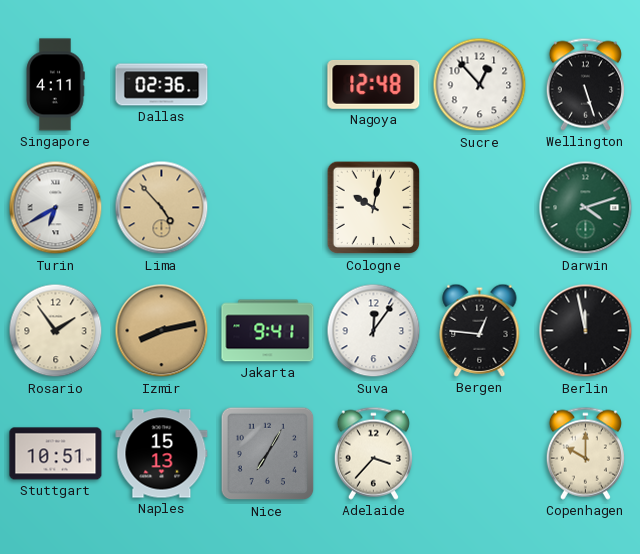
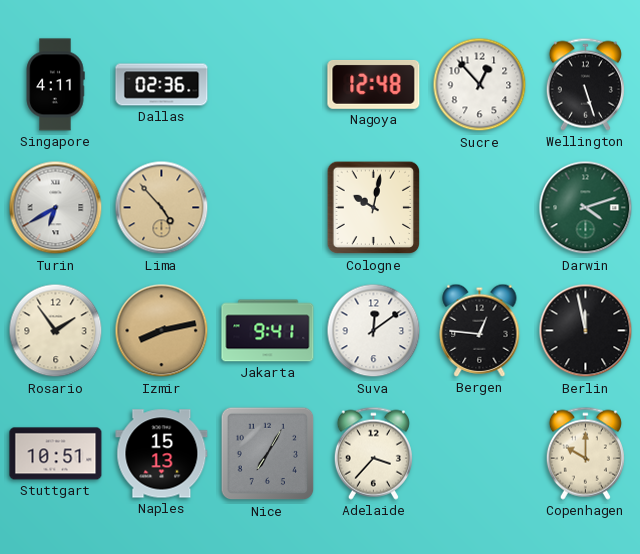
Suva: 12:06 -> 12:09 (374, 331)
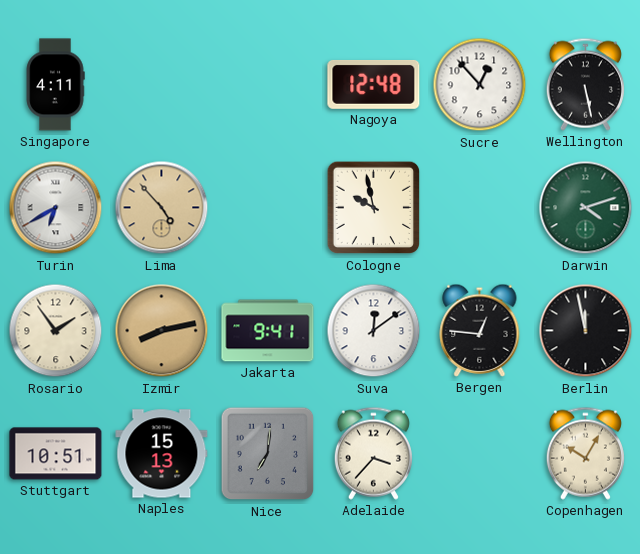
Dallas: 02:36 -> none (162, 85)
Wellington: 5:27 -> 5:28 (585, 84)
Cologne: 10:02 -> 9:58 (374, 208)
Nice: 7:05 -> 7:01 (268, 454)
Copenhagen: 10:00 -> 10:05 (585, 453)
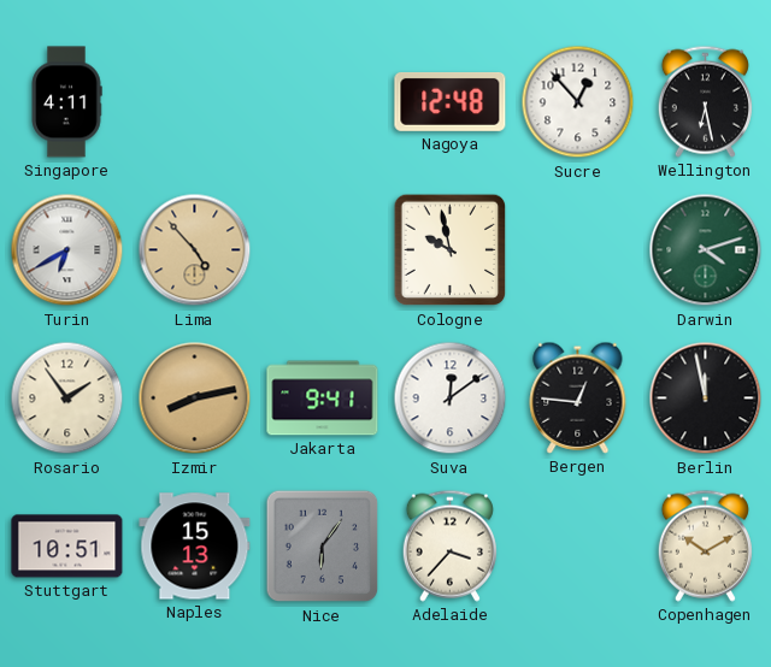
Wellington: 5:28 -> 6:28 (705, 101)
Nice: 7:01 -> 6:06 (323, 547)
Copenhagen: 10:05 -> 10:10 (705, 545)
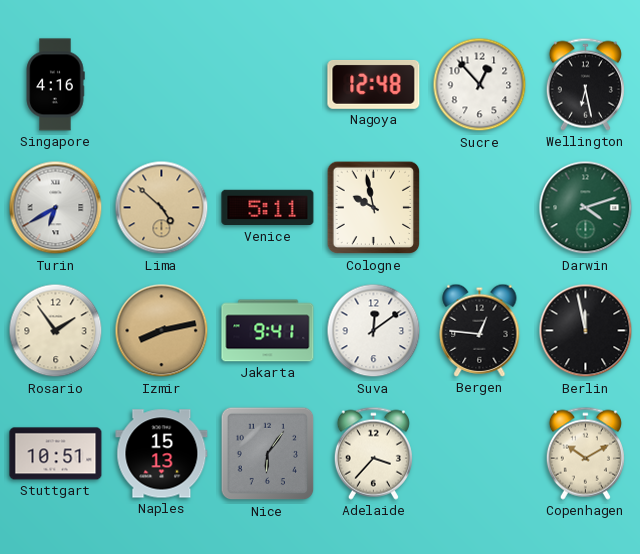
Singapore: 4:11 -> 4:16 (55, 85)
Lima: 4:53 -> 4:52 (162, 208)
Venice: none -> 5:11 (268, 208)
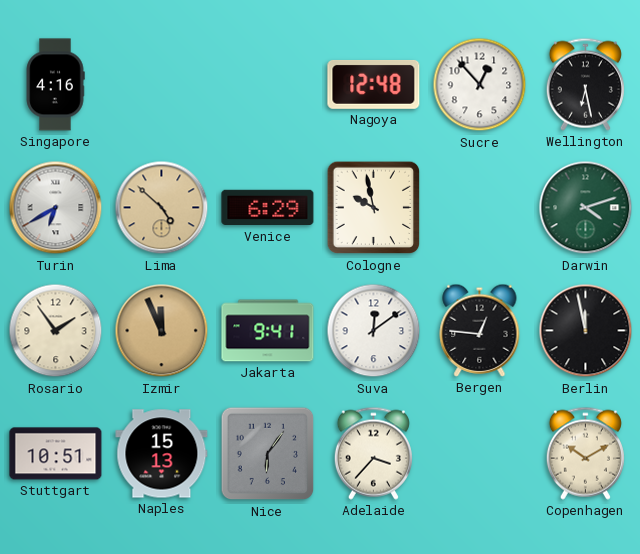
Venice: 5:11 -> 6:29 (268, 208)
Izmir: 8:13 -> 11:56 (162, 331)
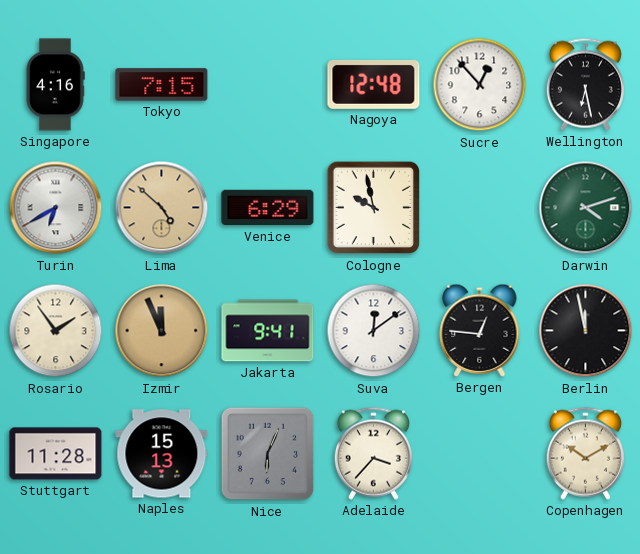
Tokyo: none -> 7:15 (162, 85)
Stuttgart: 10:51 -> 11:28 (56, 454)
Nice: 6:06 -> 6:04 (268, 454)
